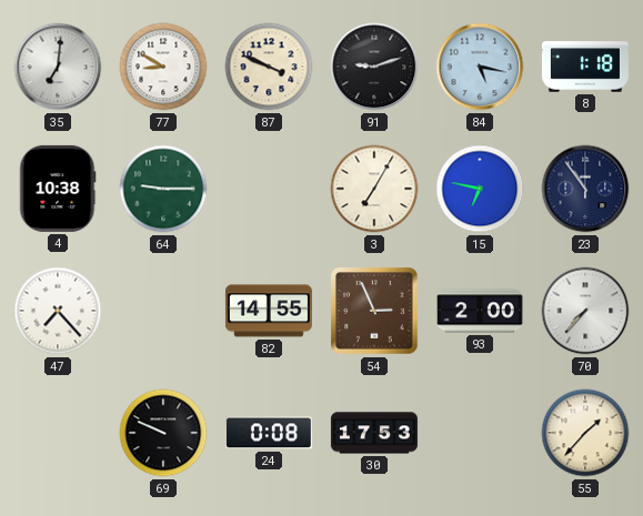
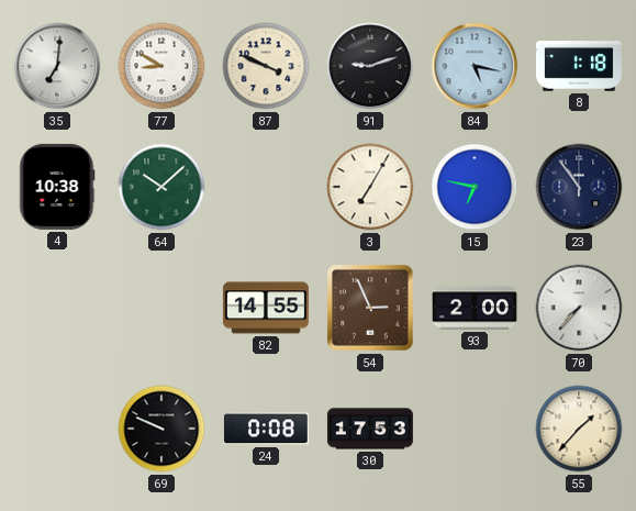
64: 9:15 -> 10:08 (161, 187)
47: 7:23 -> none (58, 311)
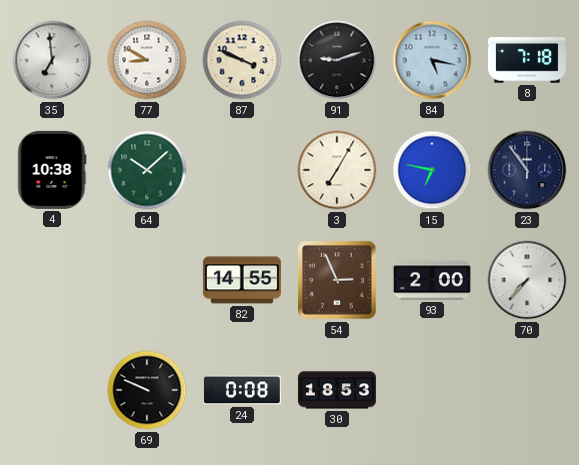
35: 7:01 -> 6:59 (52, 60)
8: 1:18 -> 7:18 (527, 60)
30: 17:53 -> 18:53 (337, 390)
55: 1:37 -> none (579, 429)
